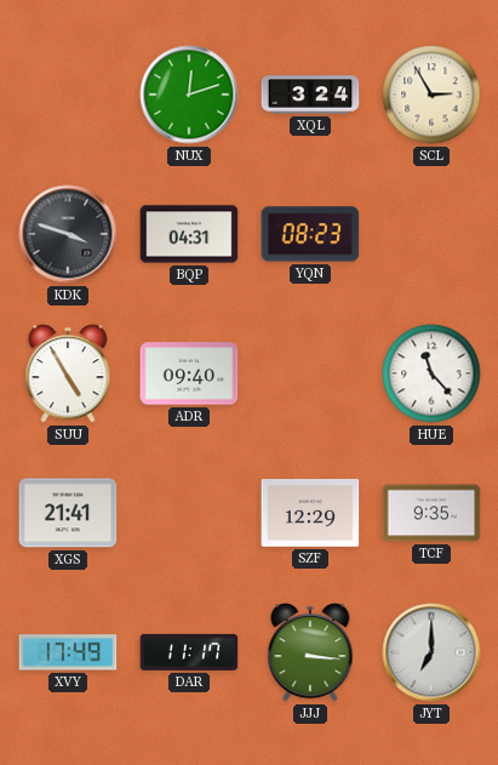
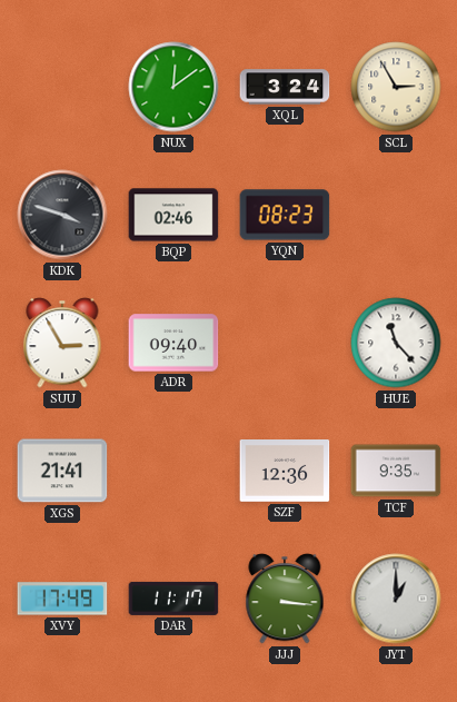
NUX: 12:12 -> 12:09 (173, 87)
BQP: 04:31 -> 02:46 (173, 215)
SUU: 4:55 -> 2:55 (62, 343)
SZF: 12:29 -> 12:36 (285, 472)
JYT: 7:00 -> 1:00 (396, 599)
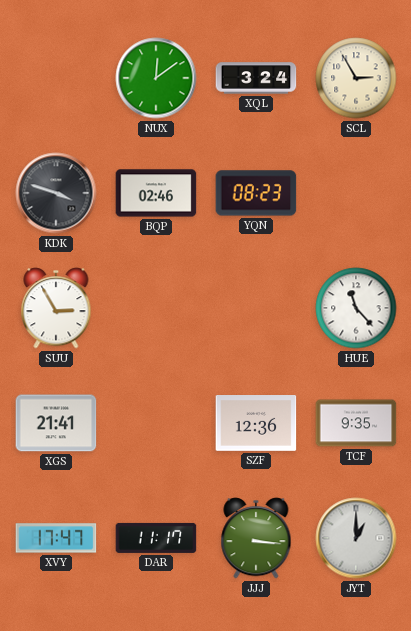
ADR: 09:40 -> none (173, 343)
XVY: 17:49 -> 17:47 (56, 538)
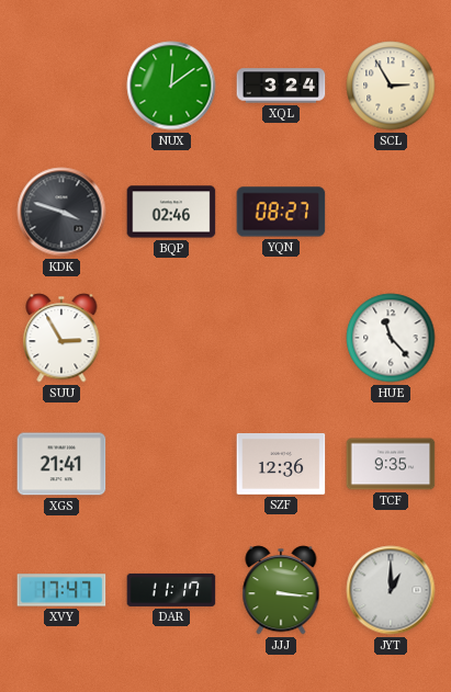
YQN: 08:23 -> 08:27 (281, 212)
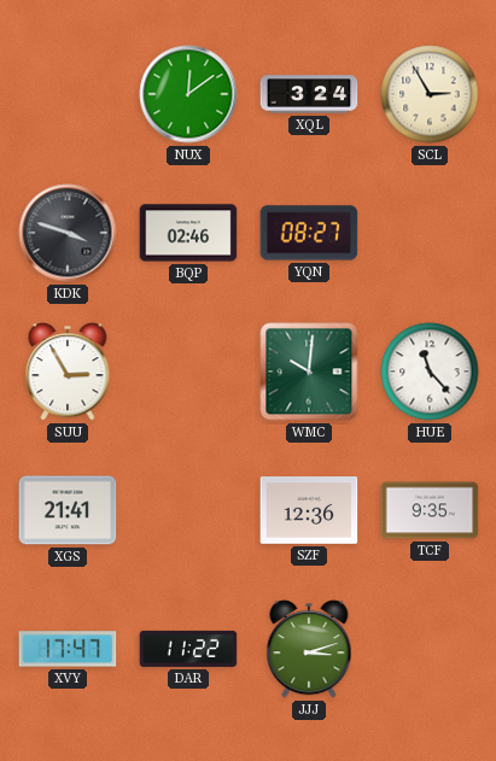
WMC: none -> 10:01 (309, 371)
DAR: 11:17 -> 11:22 (188, 649)
JJJ: 3:16 -> 3:12 (309, 649)
JYT: 1:00 -> none (391, 590)
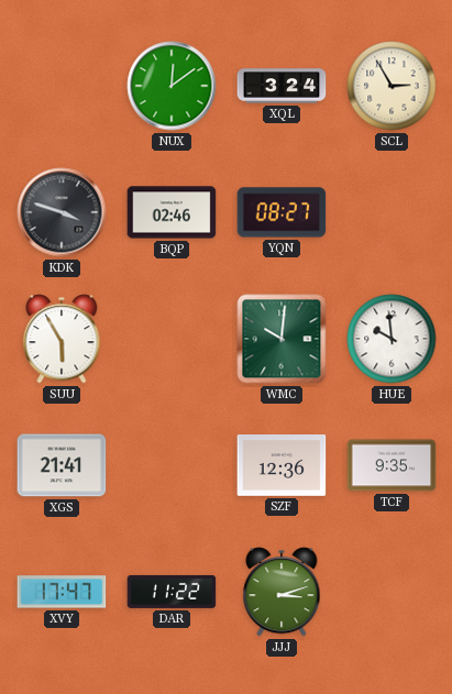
SUU: 2:55 -> 5:55 (62, 339)
HUE: 11:23 -> 9:59 (392, 339)
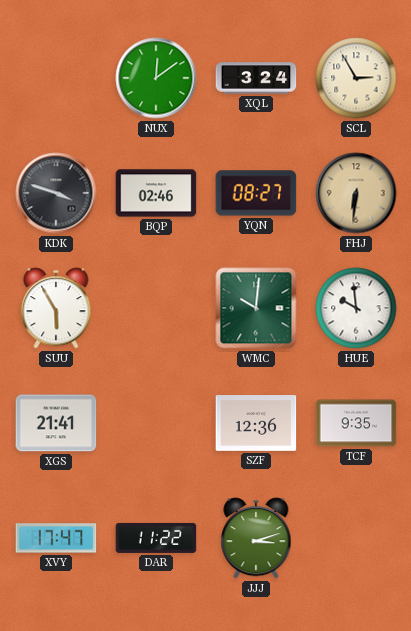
FHJ: none -> 6:31 (356, 193)
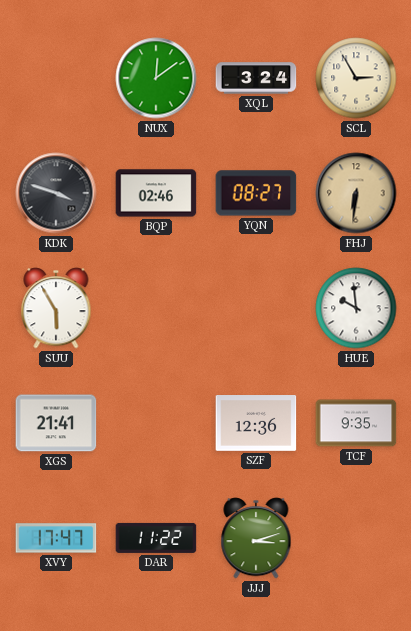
WMC: 10:01 -> none (256, 308)
